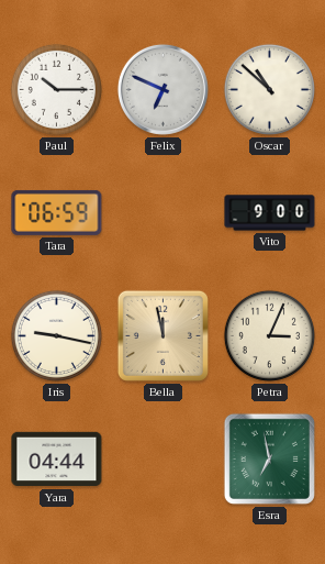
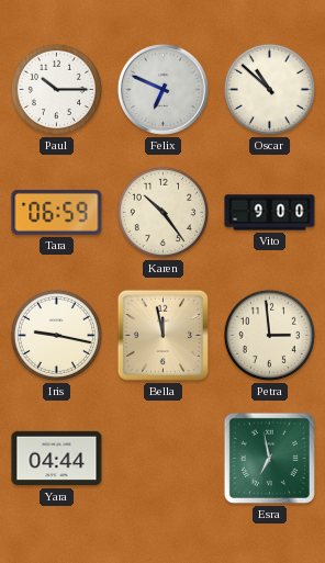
Karen: none -> 10:24 (162, 212)
Petra: 3:04 -> 2:59 (269, 335)
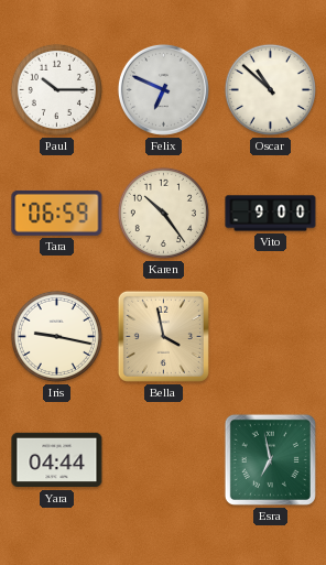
Bella: 11:58 -> 3:58 (163, 336)
Petra: 2:59 -> none (269, 335)
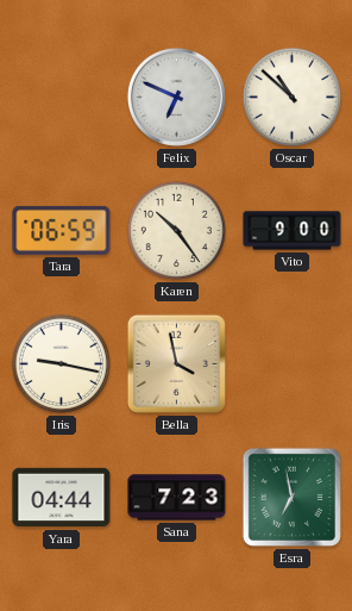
Paul: 10:15 -> none (56, 89)
Sana: none -> 7:23 (177, 498)
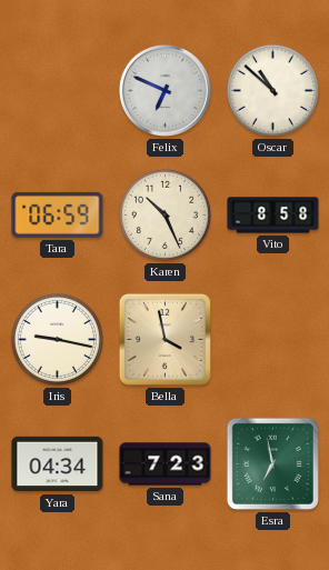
Karen: 10:24 -> 10:26 (164, 214)
Vito: 9:00 -> 8:58 (273, 216)
Yara: 04:44 -> 04:34 (58, 464)
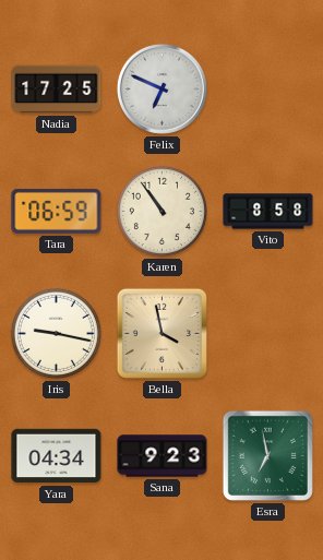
Nadia: none -> 17:25 (57, 90)
Oscar: 10:52 -> none (272, 90)
Karen: 10:26 -> 10:54 (161, 211)
Sana: 7:23 -> 9:23 (163, 456)
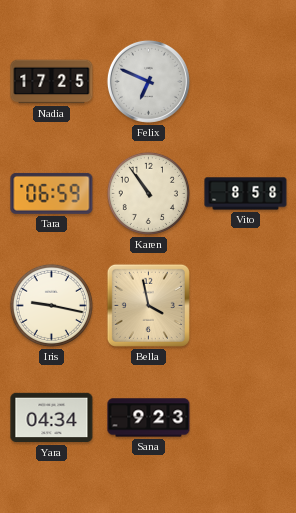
Esra: 6:58 -> none (267, 455)
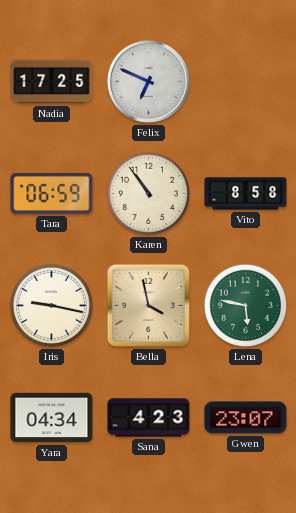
Lena: none -> 5:47 (245, 305)
Sana: 9:23 -> 4:23 (149, 418)
Gwen: none -> 23:07 (246, 418)
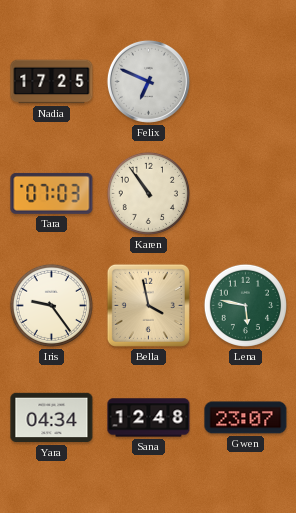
Tara: 06:59 -> 07:03 (52, 193)
Vito: 8:58 -> none (246, 194)
Iris: 9:17 -> 9:24 (51, 305)
Sana: 4:23 -> 12:48 (149, 418)
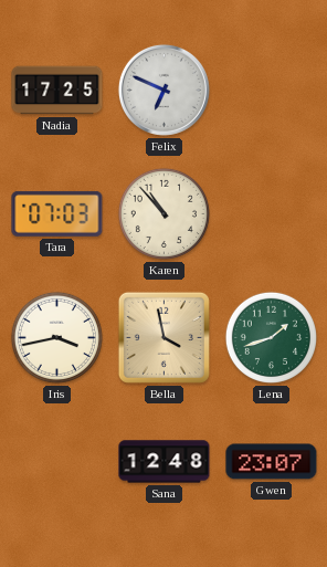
Karen: 10:54 -> 10:53 (163, 213)
Iris: 9:24 -> 3:43 (56, 337)
Lena: 5:47 -> 1:42 (271, 337)
Yara: 04:34 -> none (52, 418)
